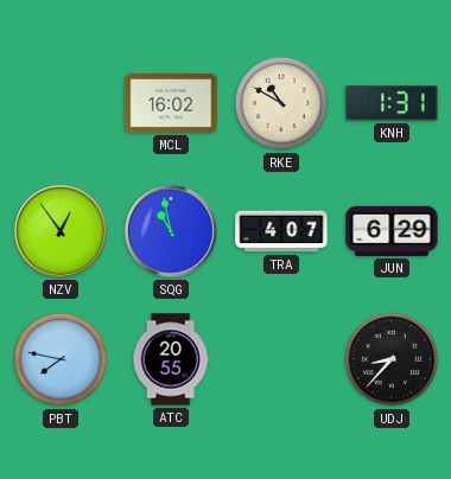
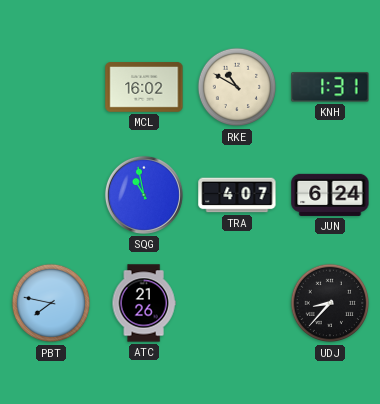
NZV: 12:54 -> none (61, 231)
JUN: 6:29 -> 6:24 (330, 195)
ATC: 20:55 -> 21:26 (144, 303)
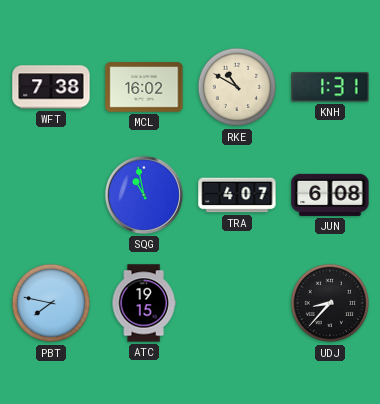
WFT: none -> 7:38 (51, 87)
JUN: 6:24 -> 6:08 (330, 195)
ATC: 21:26 -> 19:15 (144, 303)
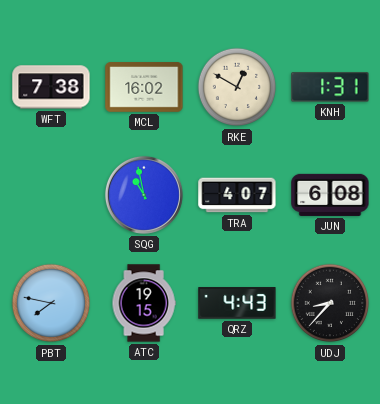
RKE: 10:50 -> 12:50 (237, 87)
QRZ: none -> 4:43 (237, 303)
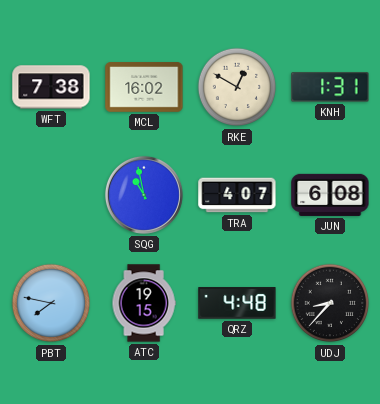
QRZ: 4:43 -> 4:48 (237, 303)
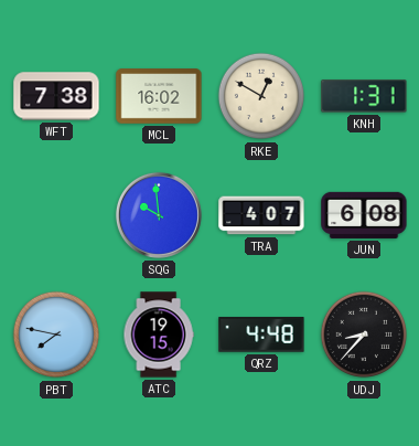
SQG: 10:58 -> 9:59 (159, 215)
